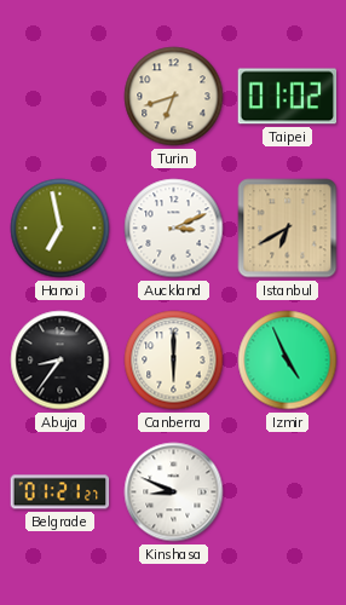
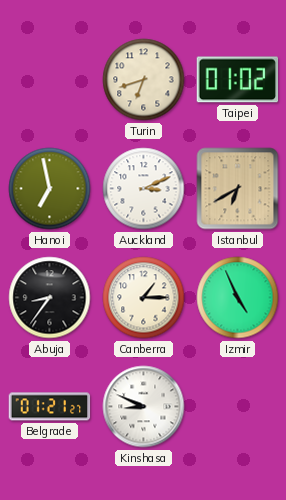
Canberra: 6:00 -> 1:15 (144, 298)
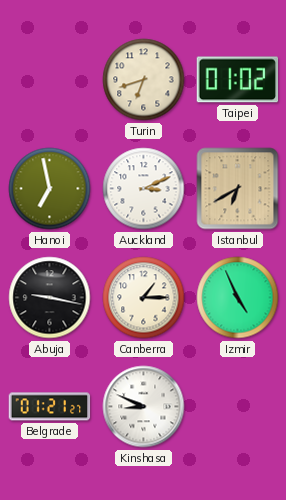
Abuja: 8:36 -> 9:17 (50, 298)
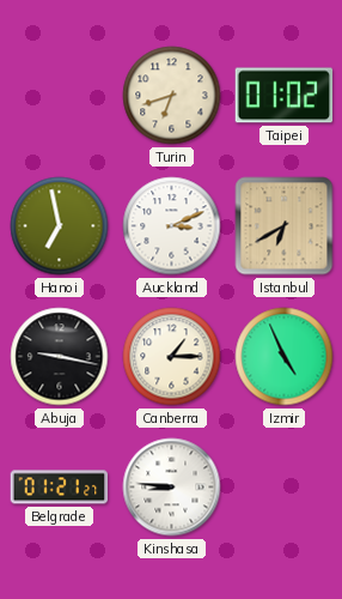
Kinshasa: 8:49 -> 8:46 (172, 488)
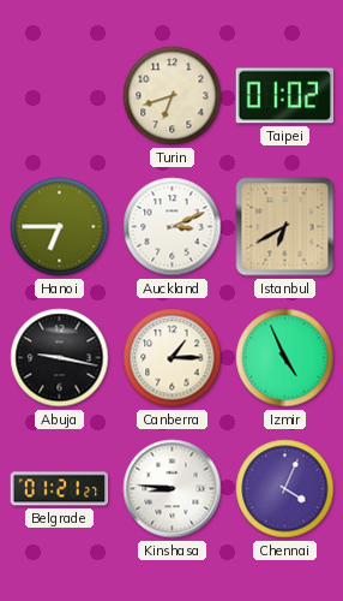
Hanoi: 6:58 -> 6:45 (60, 227)
Chennai: none -> 4:04 (285, 489)
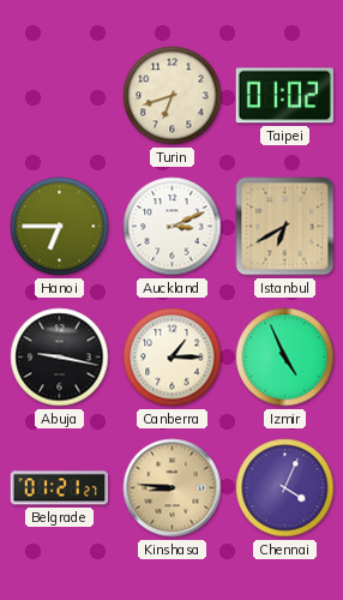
Kinshasa dial: white -> champagne (173, 488)
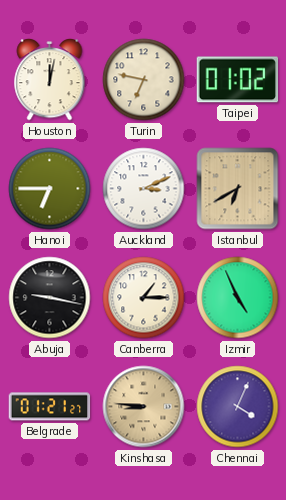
Houston: none -> 12:02 (50, 80)
Turin: 6:42 -> 6:47 (144, 80)
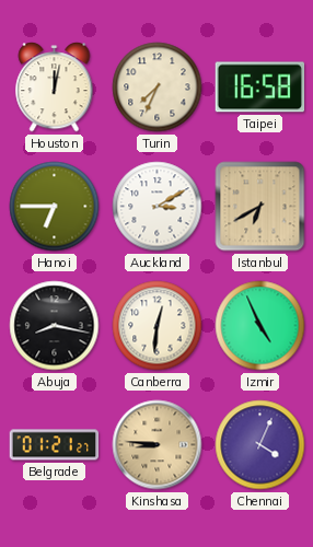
Turin: 6:47 -> 7:34 (158, 88)
Taipei: 01:02 -> 16:58 (260, 88)
Auckland: 3:11 -> 3:10 (158, 207)
Abuja: 9:17 -> 8:17 (55, 326)
Canberra: 1:15 -> 12:31 (158, 326)
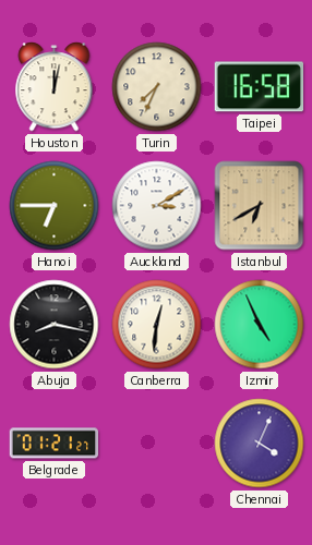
Kinshasa: 8:46 -> none (158, 445)
